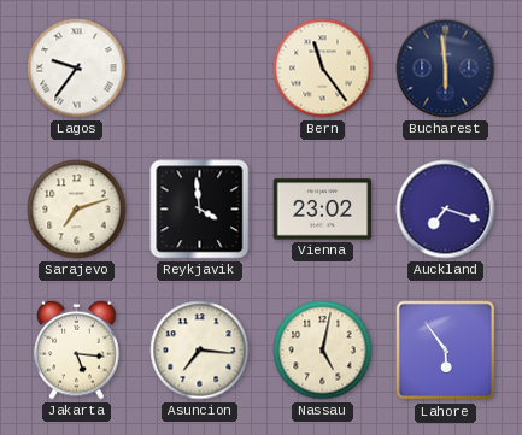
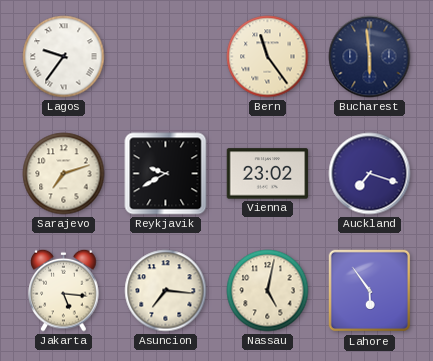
Reykjavik: 3:59 -> 9:40 (166, 174)
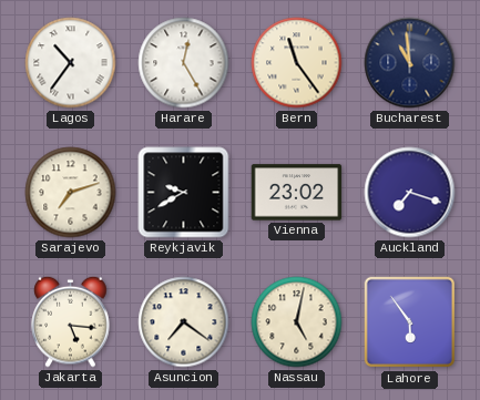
Lagos: 9:36 -> 10:36 (71, 63)
Harare: none -> 12:25 (184, 63)
Bucharest: 5:59 -> 10:59 (410, 63)
Asuncion: 7:16 -> 7:21 (184, 322)
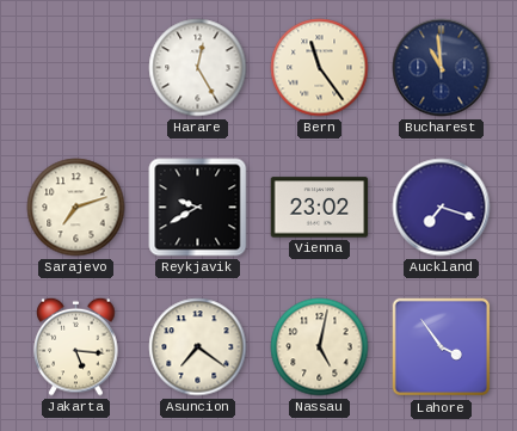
Lagos: 10:36 -> none (71, 63)
Lahore: 5:54 -> 3:54 (442, 347)
